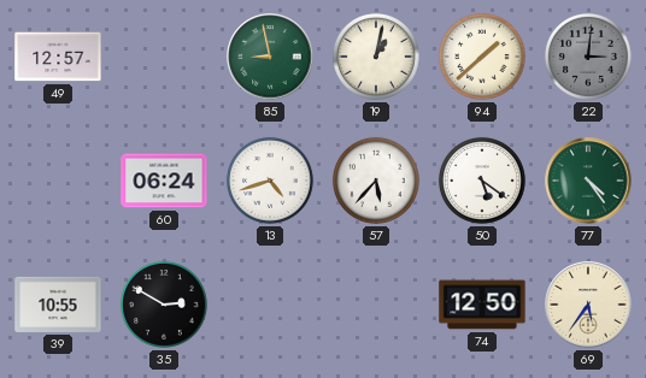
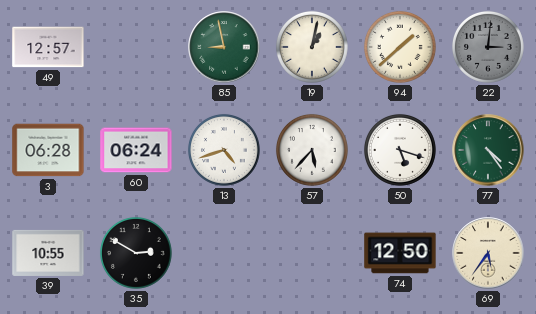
3: none -> 06:28 (48, 150)
50: 5:21 -> 5:18 (400, 150)
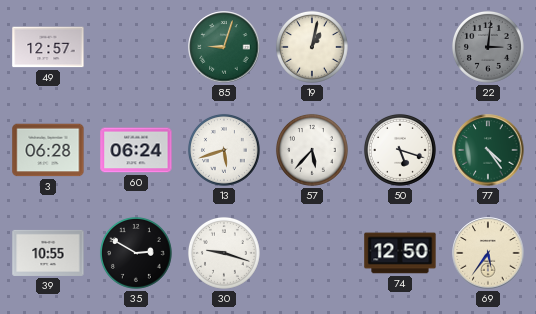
85: 8:58 -> 9:03 (224, 47)
94: 1:38 -> none (400, 47)
13: 4:42 -> 5:42 (224, 150)
30: none -> 9:18 (224, 253)
